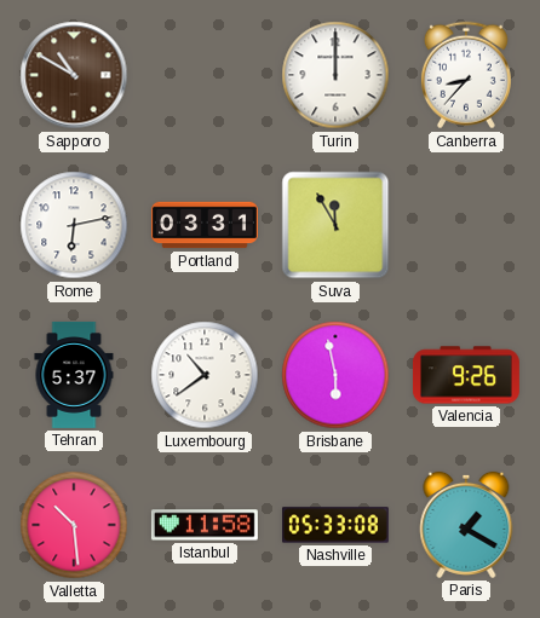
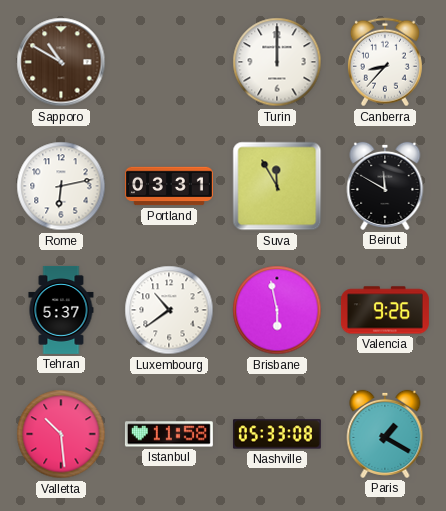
Beirut: none -> 11:50 (385, 186)
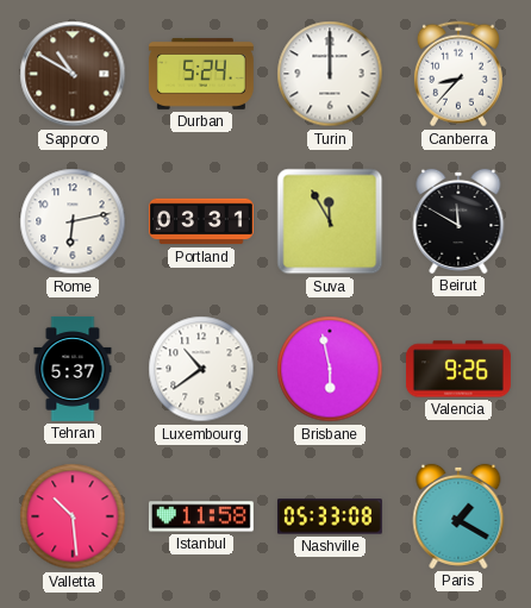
Durban: none -> 5:24 (201, 74)
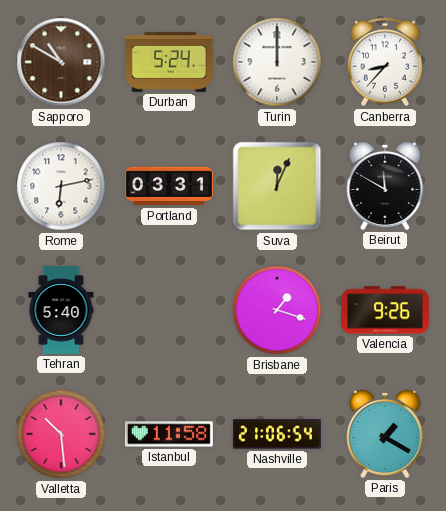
Suva: 11:55 -> 12:04 (277, 186)
Tehran: 5:37 -> 5:40 (61, 310)
Luxembourg: 10:39 -> none (201, 369)
Brisbane: 5:58 -> 1:18 (277, 310)
Nashville: 05:33 -> 21:06 (277, 434)
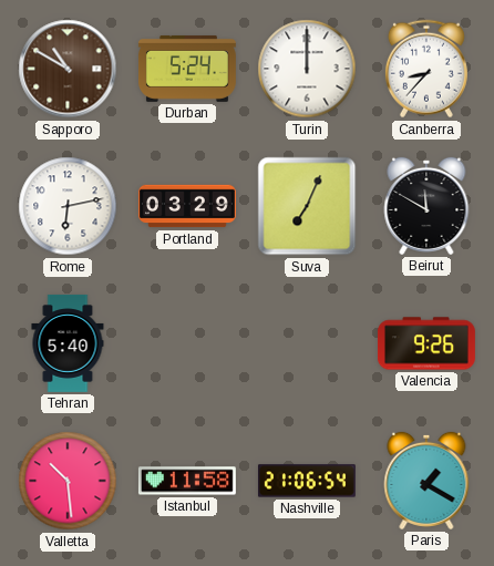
Portland: 03:31 -> 03:29 (187, 206)
Suva: 12:04 -> 7:04 (307, 206)
Brisbane: 1:18 -> none (277, 310)
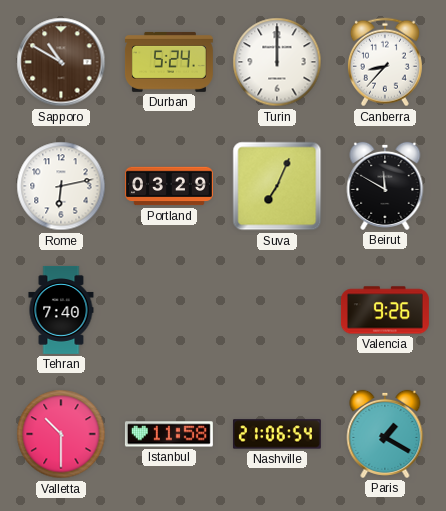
Tehran: 5:40 -> 7:40 (61, 310)
Valletta: 10:29 -> 10:30 (61, 434)
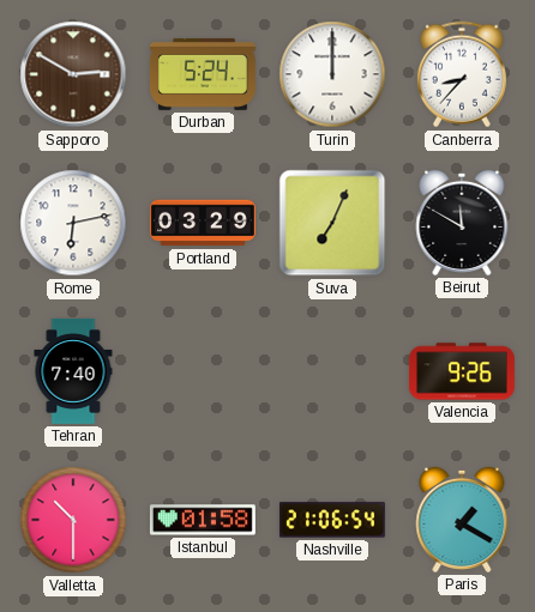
Sapporo: 10:50 -> 2:50 (73, 74)
Istanbul: 11:58 -> 01:58 (203, 520)
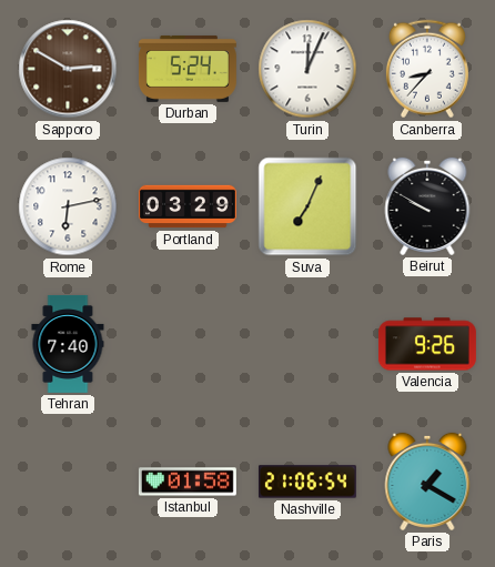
Turin: 12:00 -> 12:04 (307, 69)
Beirut: 11:50 -> 9:50 (427, 206)
Valletta: 10:30 -> none (73, 520)
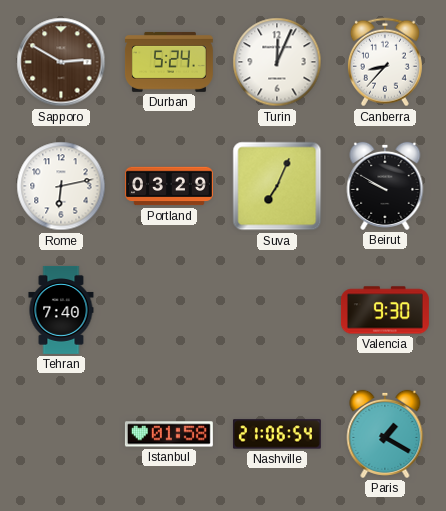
Valencia: 9:26 -> 9:30 (385, 310)
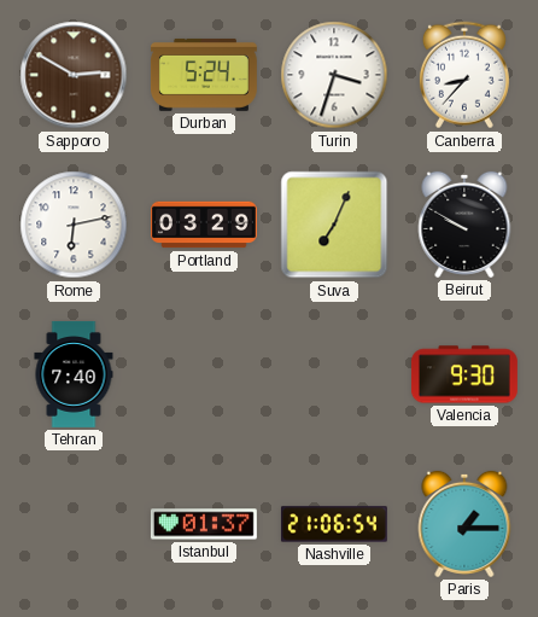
Turin: 12:04 -> 3:33 (334, 75)
Istanbul: 01:58 -> 01:37 (204, 524)
Paris: 1:20 -> 1:15 (464, 524)
